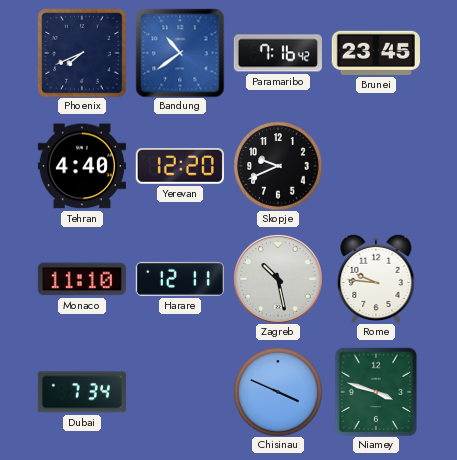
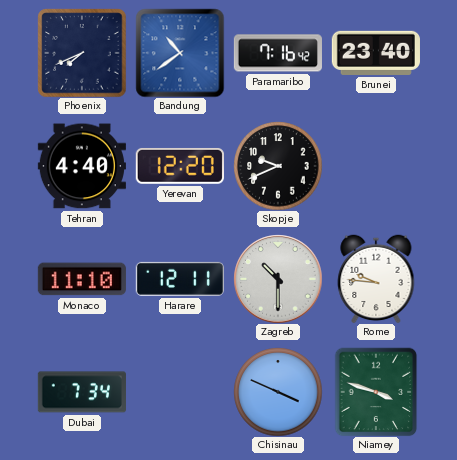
Brunei: 23:45 -> 23:40 (376, 53)
Zagreb: 10:28 -> 10:30 (278, 279)
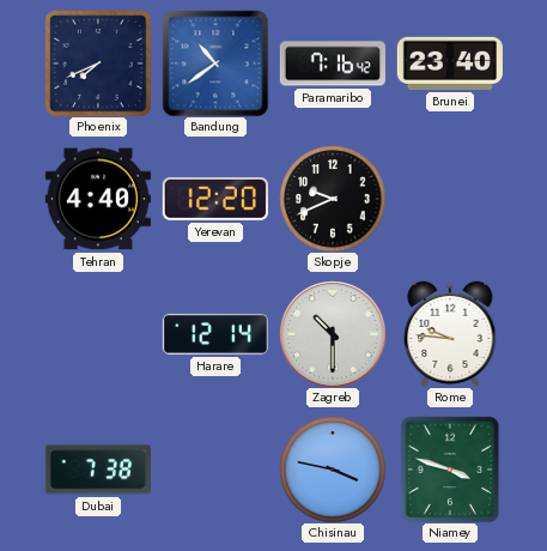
Monaco: 11:10 -> none (82, 279)
Harare: 12:11 -> 12:14 (215, 334)
Dubai: 7:34 -> 7:38 (98, 470)
Chisinau: 3:49 -> 3:47 (333, 470)
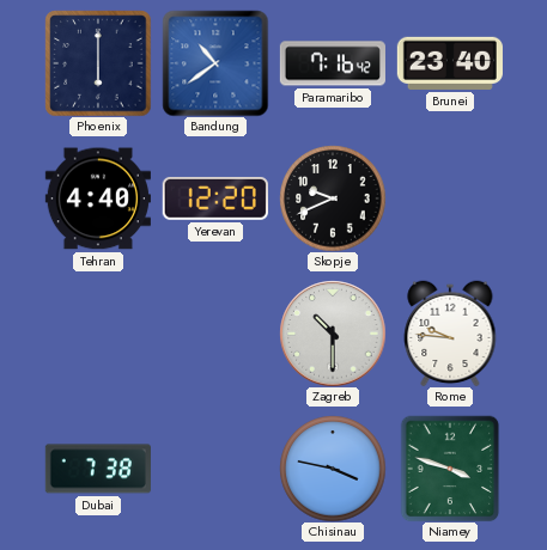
Phoenix: 7:41 -> 6:00 (98, 63)
Harare: 12:14 -> none (215, 334)
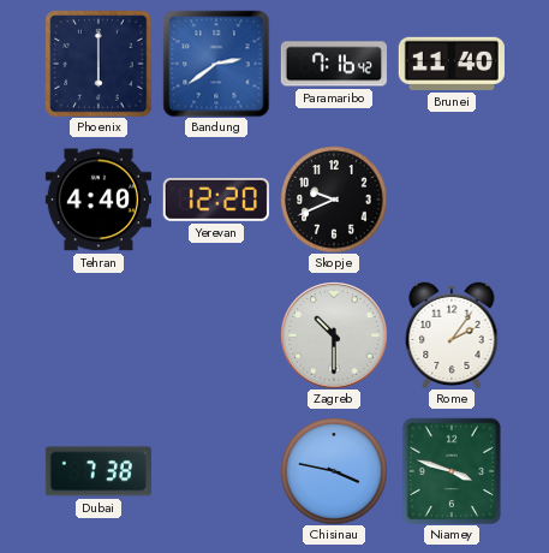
Bandung: 10:39 -> 2:39 (216, 64)
Brunei: 23:40 -> 11:40 (452, 64)
Rome: 9:46 -> 2:06 (452, 335)
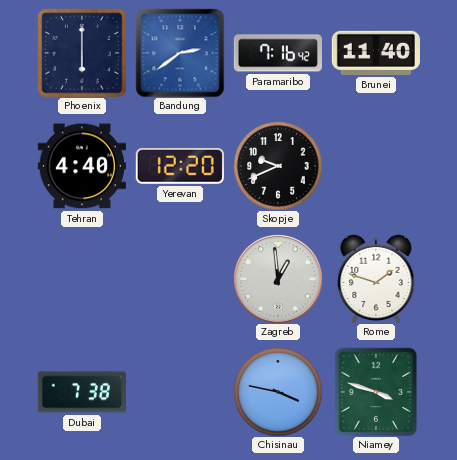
Zagreb: 10:30 -> 12:59 (278, 279)
Rome: 2:06 -> 1:48 (376, 279)
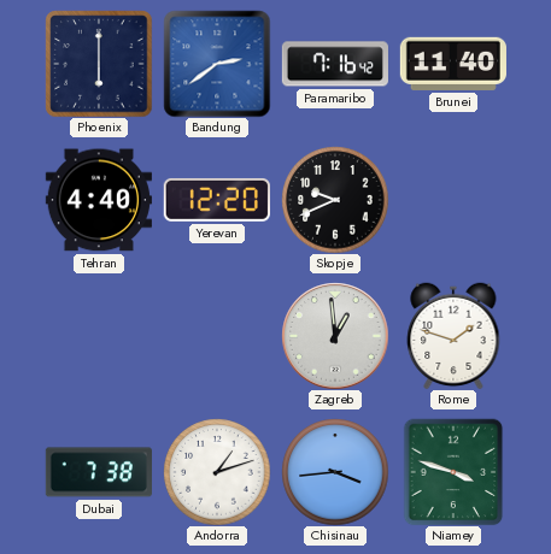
Andorra: none -> 1:12 (217, 472)
Chisinau: 3:47 -> 3:44 (335, 472)
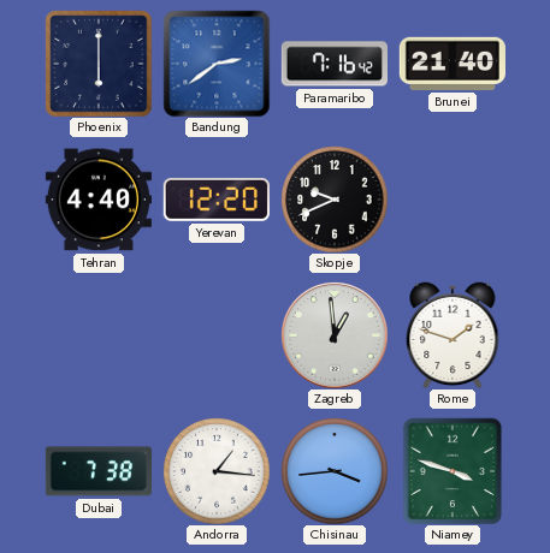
Brunei: 11:40 -> 21:40 (453, 64)
Andorra: 1:12 -> 1:16 (217, 471)
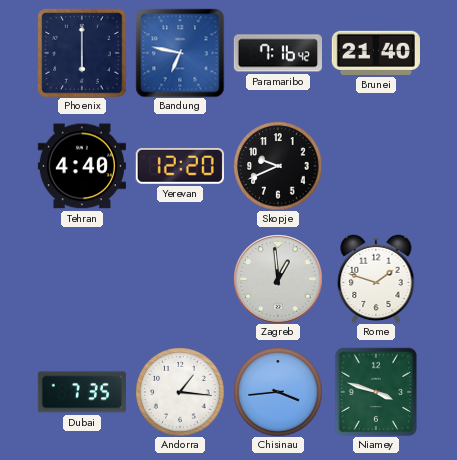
Bandung: 2:39 -> 6:47 (180, 53)
Dubai: 7:38 -> 7:35 (82, 392)
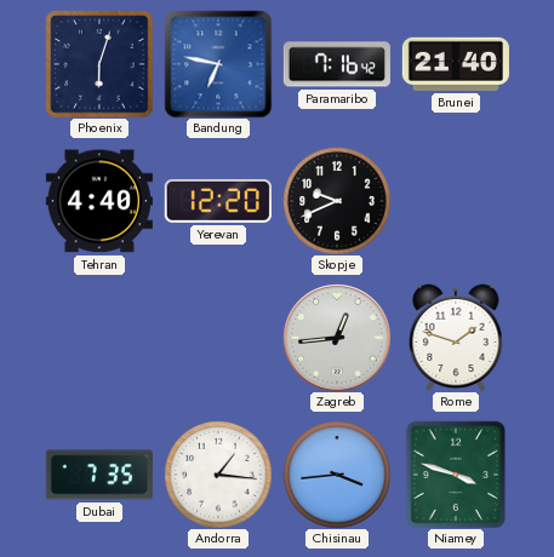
Phoenix: 6:00 -> 6:03 (99, 64)
Zagreb: 12:59 -> 12:44 (337, 338)
